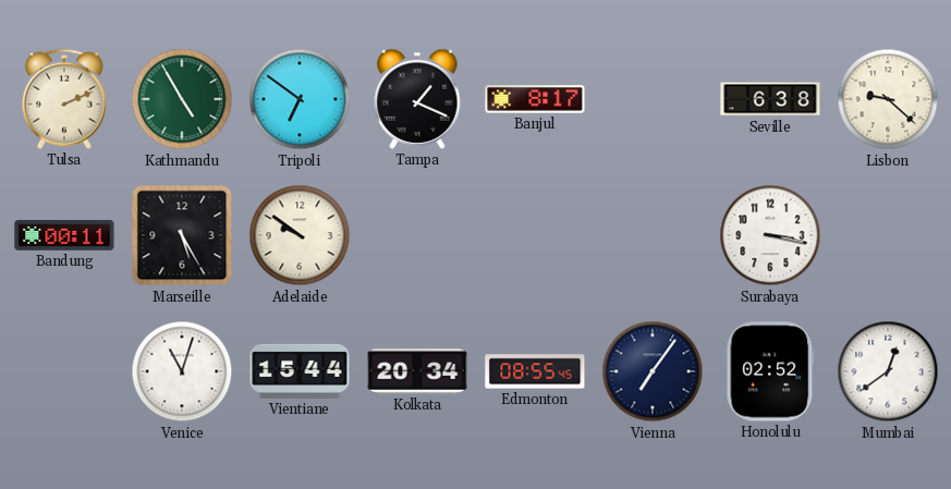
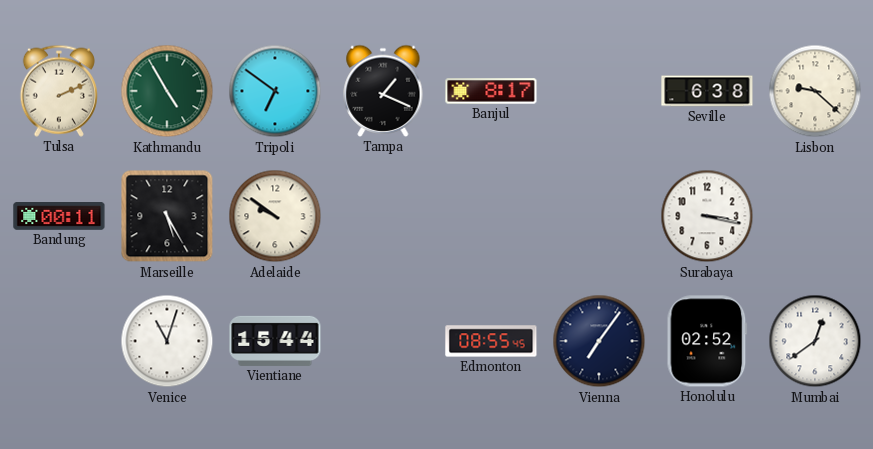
Kolkata: 20:34 -> none (417, 371)
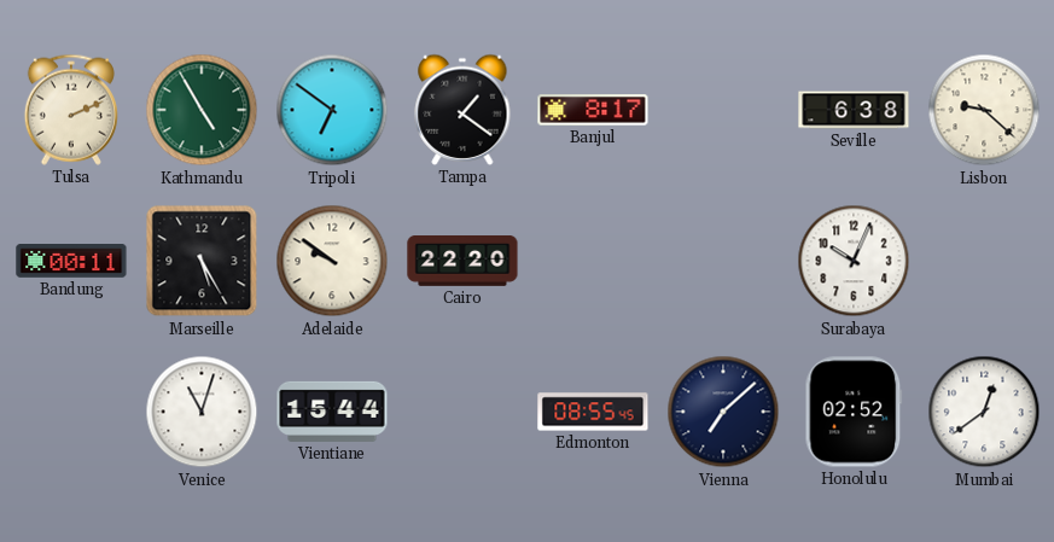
Tampa: 1:19 -> 1:21 (462, 110)
Cairo: none -> 22:20 (462, 262)
Surabaya: 3:17 -> 10:04 (854, 261)
Vienna: 7:06 -> 7:08 (723, 412)
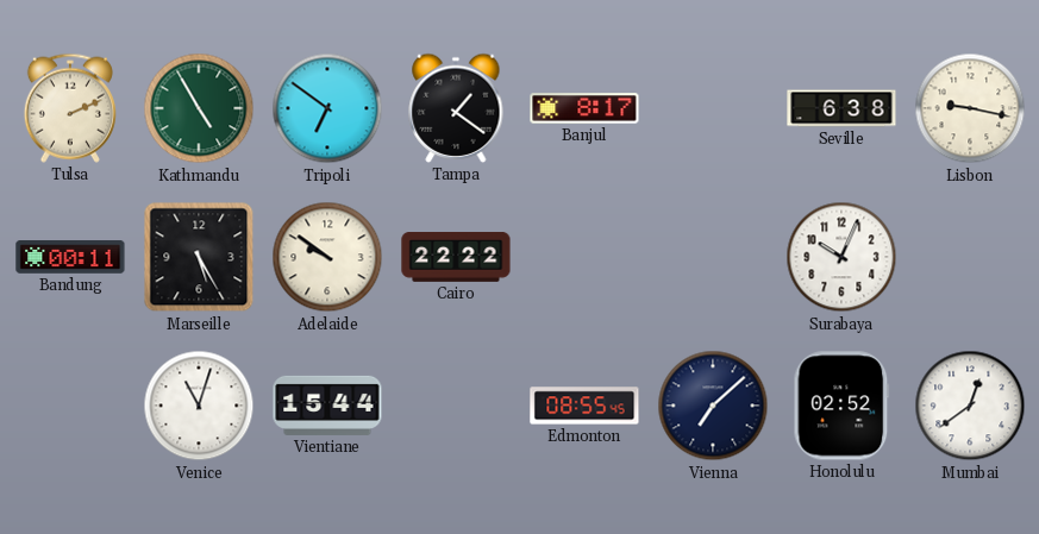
Lisbon: 9:22 -> 9:17 (970, 108)
Cairo: 22:20 -> 22:22 (456, 258)
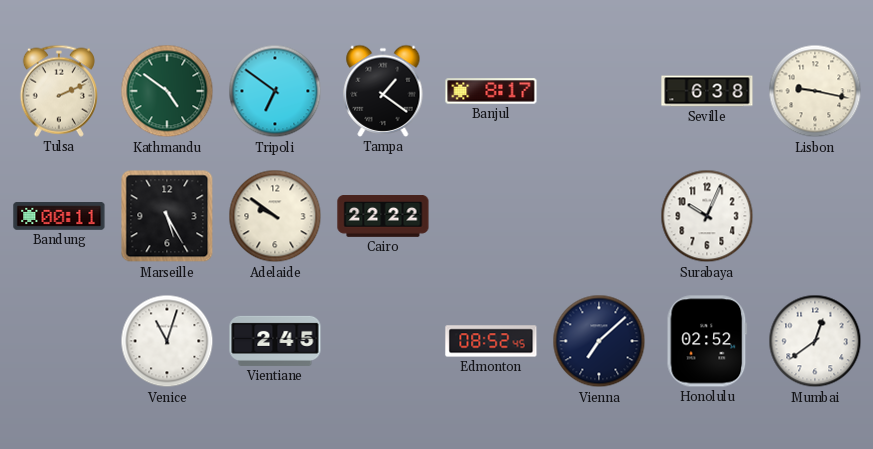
Kathmandu: 4:55 -> 4:51 (167, 91)
Vientiane: 15:44 -> 2:45 (275, 341)
Edmonton: 08:55 -> 08:52 (491, 341)
